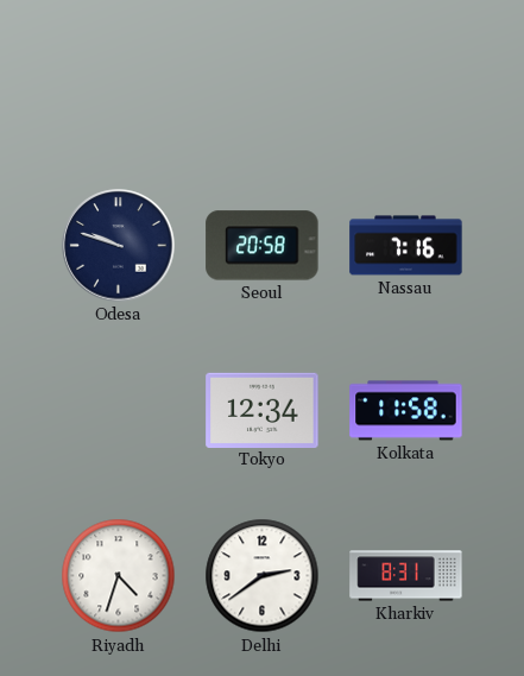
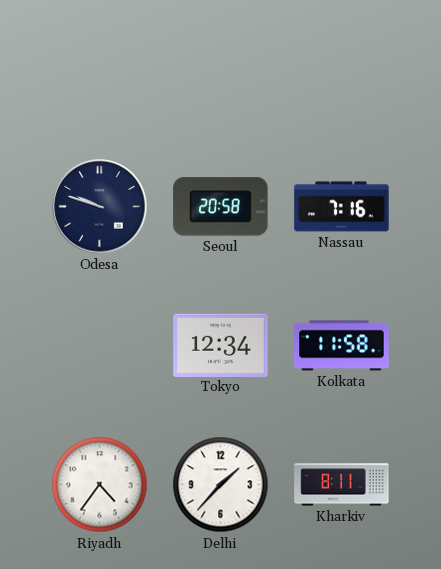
Riyadh: 4:33 -> 4:36 (100, 485)
Delhi: 2:39 -> 1:37 (221, 485)
Kharkiv: 8:31 -> 8:11 (342, 485)
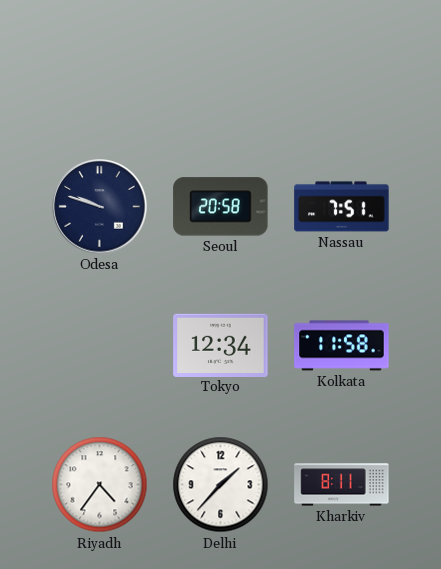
Nassau: 7:16 -> 7:51 (342, 207)
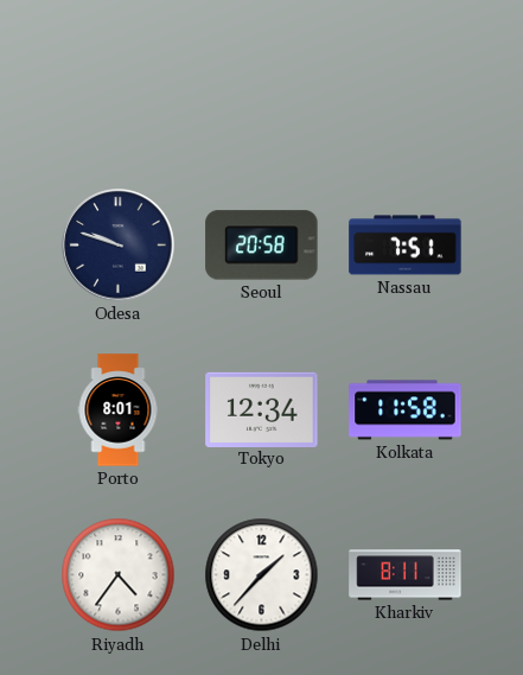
Porto: none -> 8:01 (119, 410)
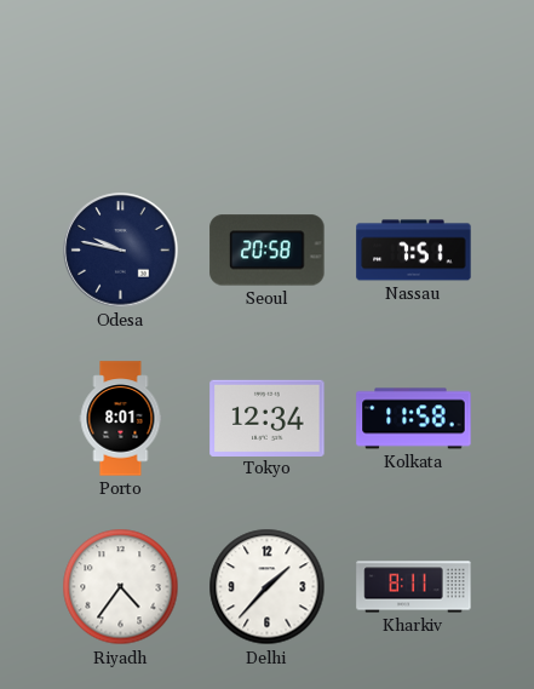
Odesa: 9:48 -> 9:47 (121, 251)
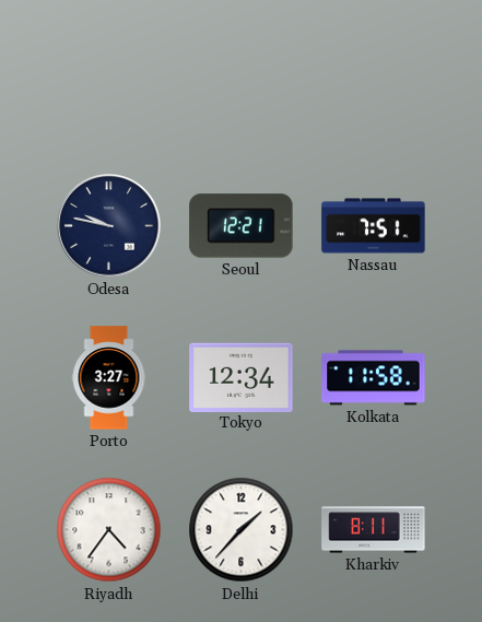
Seoul: 20:58 -> 12:21 (242, 226)
Porto: 8:01 -> 3:27 (109, 378)
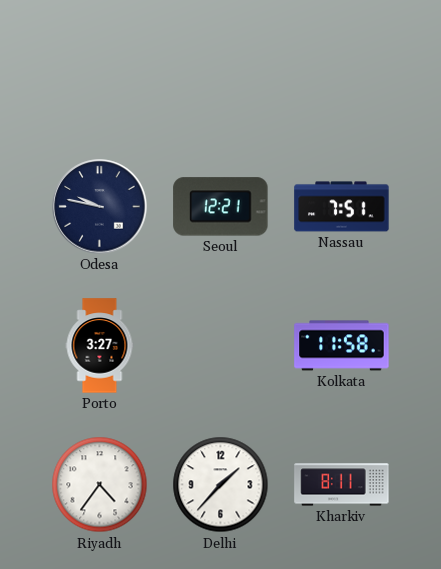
Tokyo: 12:34 -> none (242, 377)
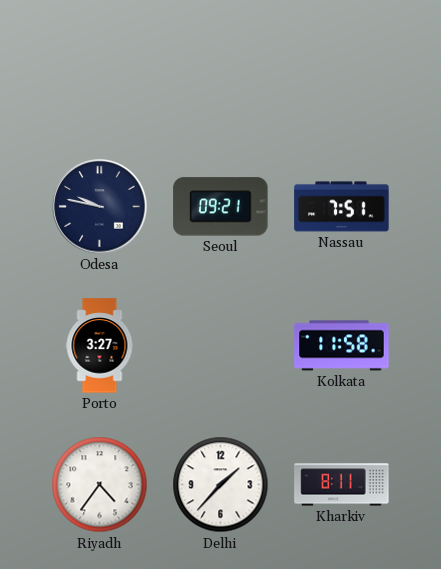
Seoul: 12:21 -> 09:21 (221, 207)
